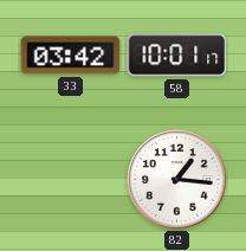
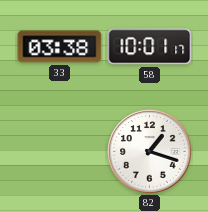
33: 03:42 -> 03:38 (60, 47)
82: 1:16 -> 1:18 (150, 152)
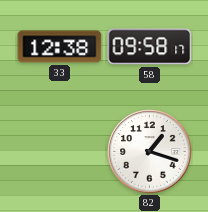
33: 03:38 -> 12:38 (60, 47)
58: 10:01 -> 09:58 (150, 47)
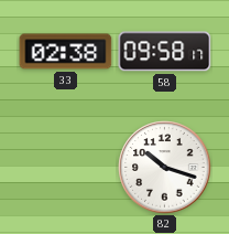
33: 12:38 -> 02:38 (66, 52)
82: 1:18 -> 10:18 (165, 168)
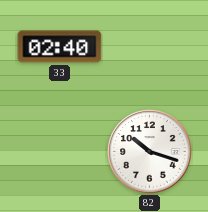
33: 02:38 -> 02:40 (60, 47)
58: 09:58 -> none (165, 52)
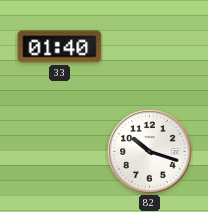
33: 02:40 -> 01:40 (60, 47)
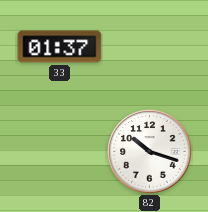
33: 01:40 -> 01:37 (60, 47)
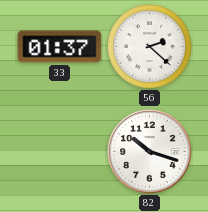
56: none -> 2:22 (150, 47)
